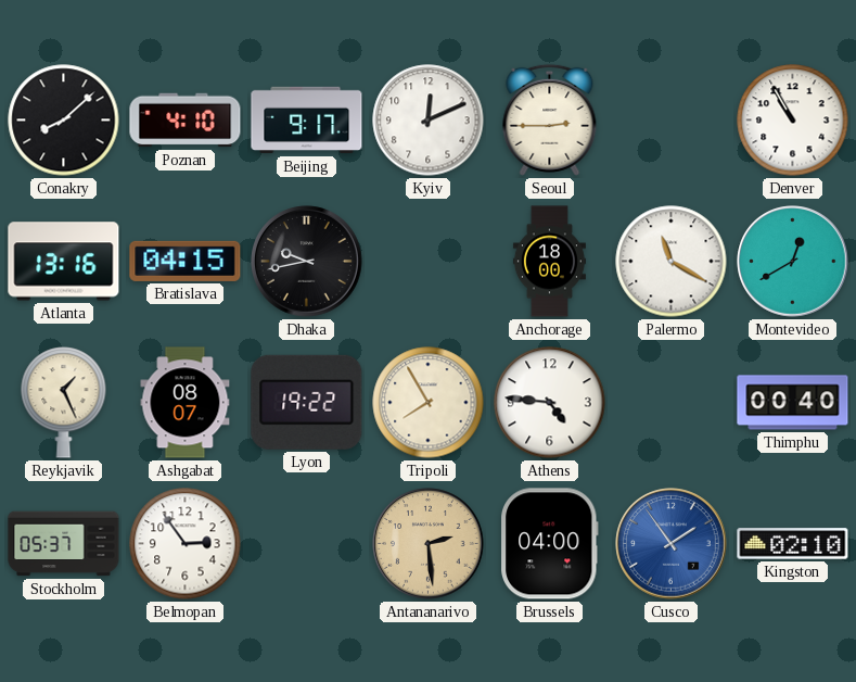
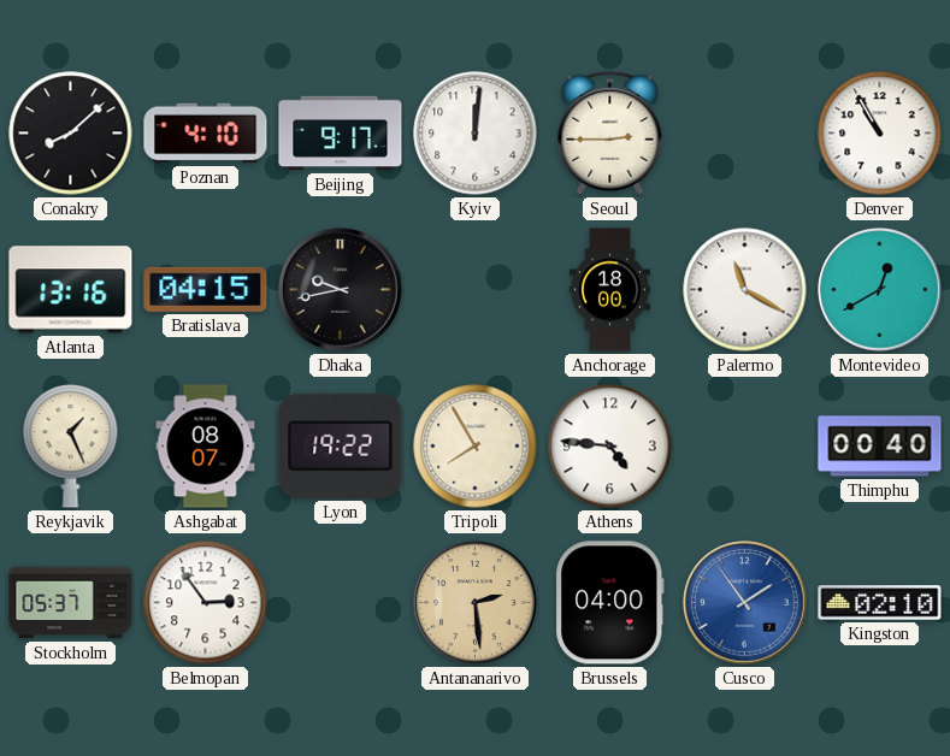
Kyiv: 12:11 -> 12:01 (476, 134)
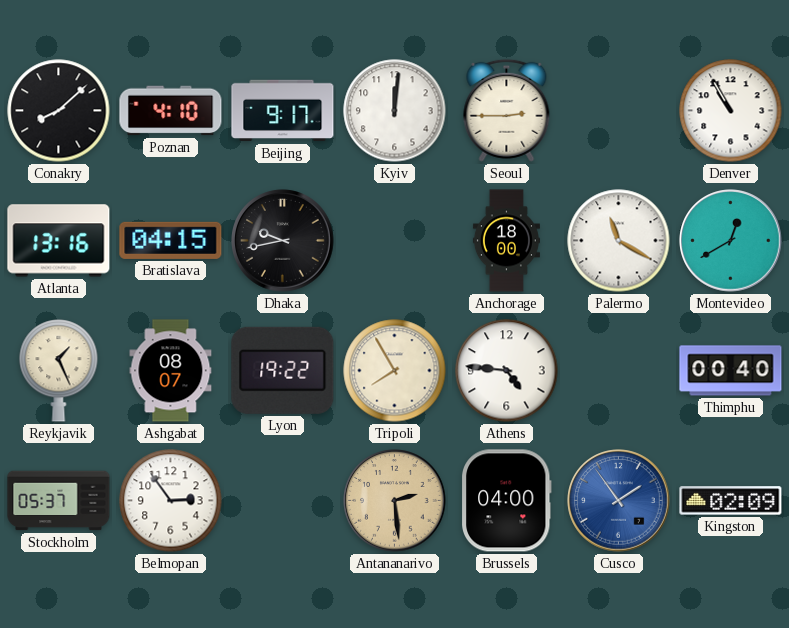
Kingston: 02:10 -> 02:09 (731, 501)
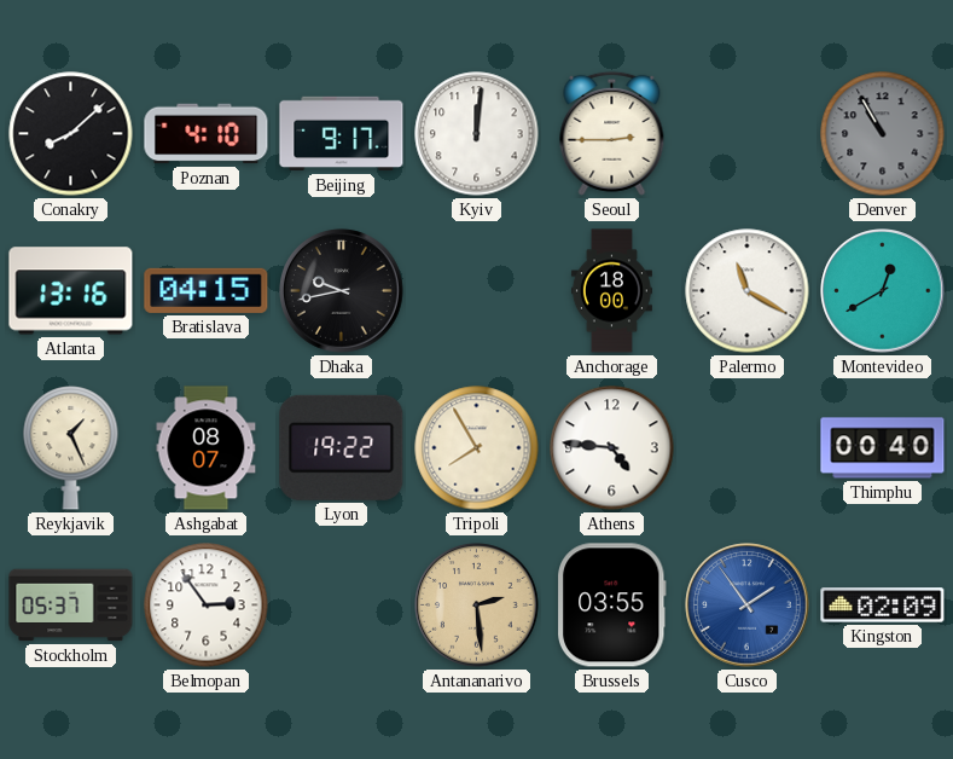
Denver dial: white -> grey (883, 134)
Brussels: 04:00 -> 03:55 (611, 606)
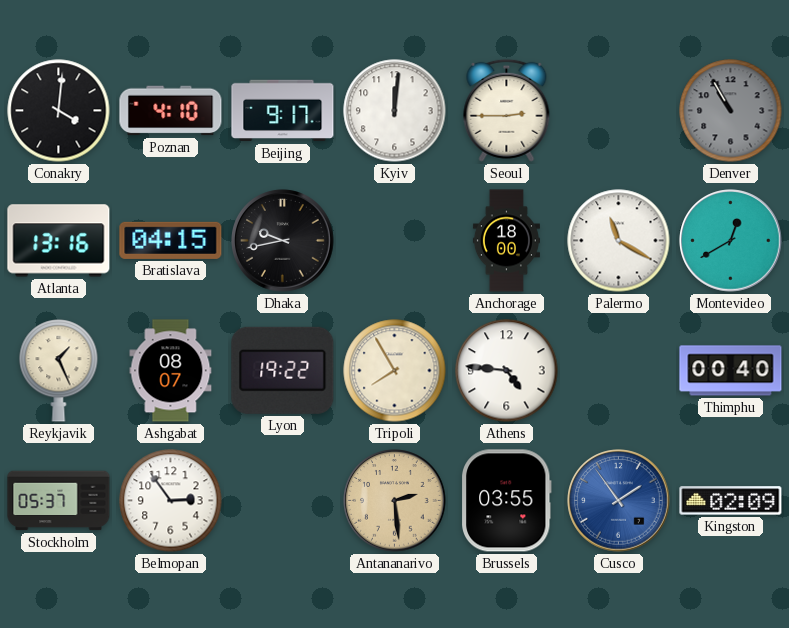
Conakry: 8:08 -> 4:01 (59, 111)
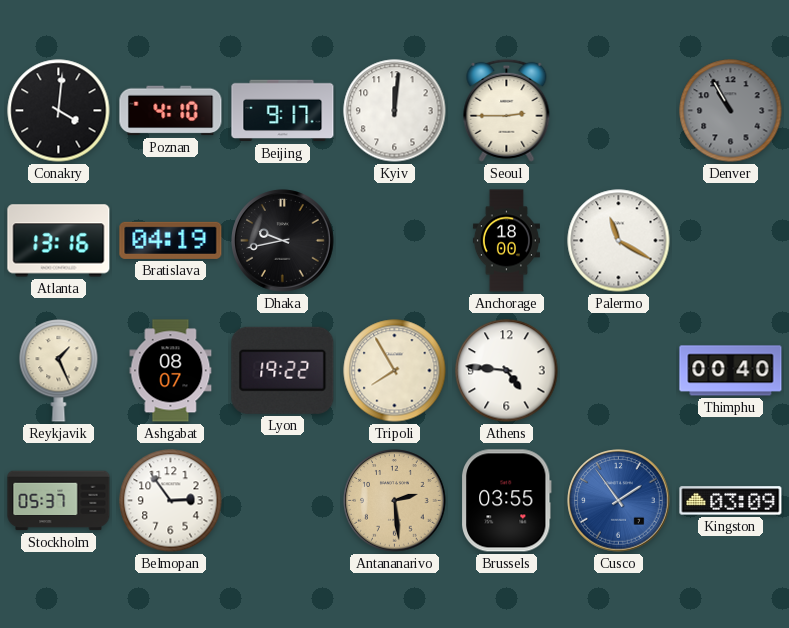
Bratislava: 04:15 -> 04:19 (171, 240)
Montevideo: 12:40 -> none (731, 241)
Kingston: 02:09 -> 03:09 (731, 501)
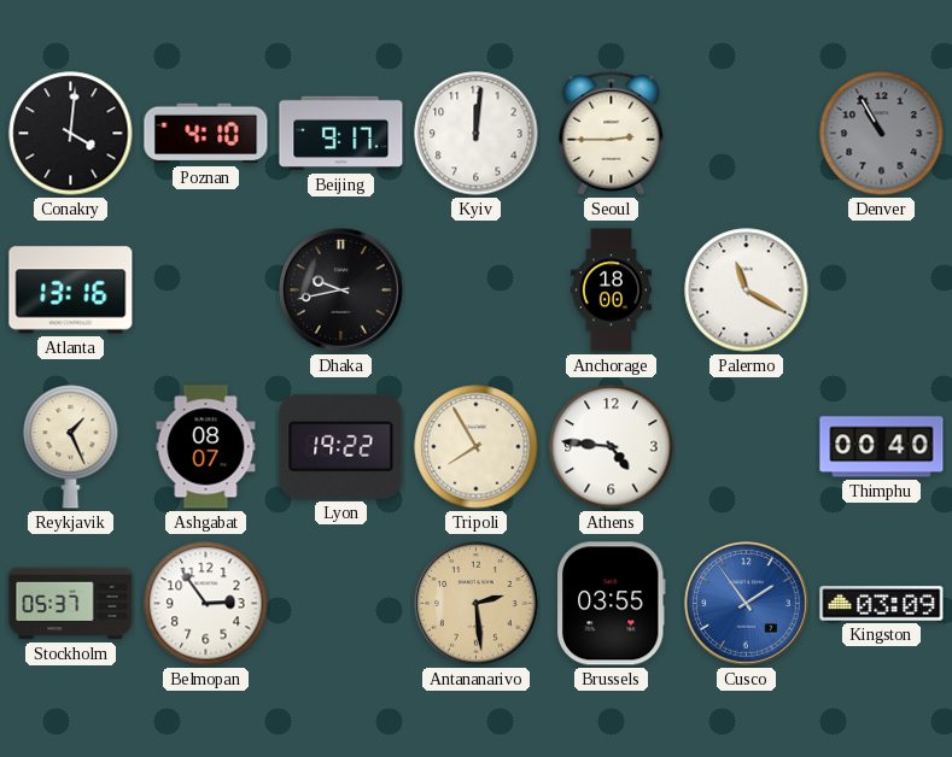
Bratislava: 04:19 -> none (171, 240)
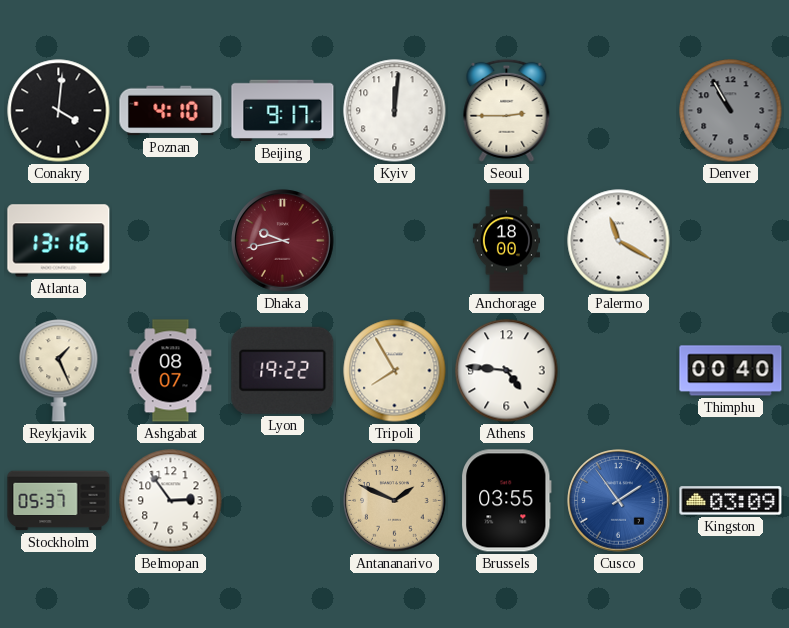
Dhaka dial: black -> burgundy (283, 241)
Antananarivo: 2:29 -> 1:49 (395, 501)
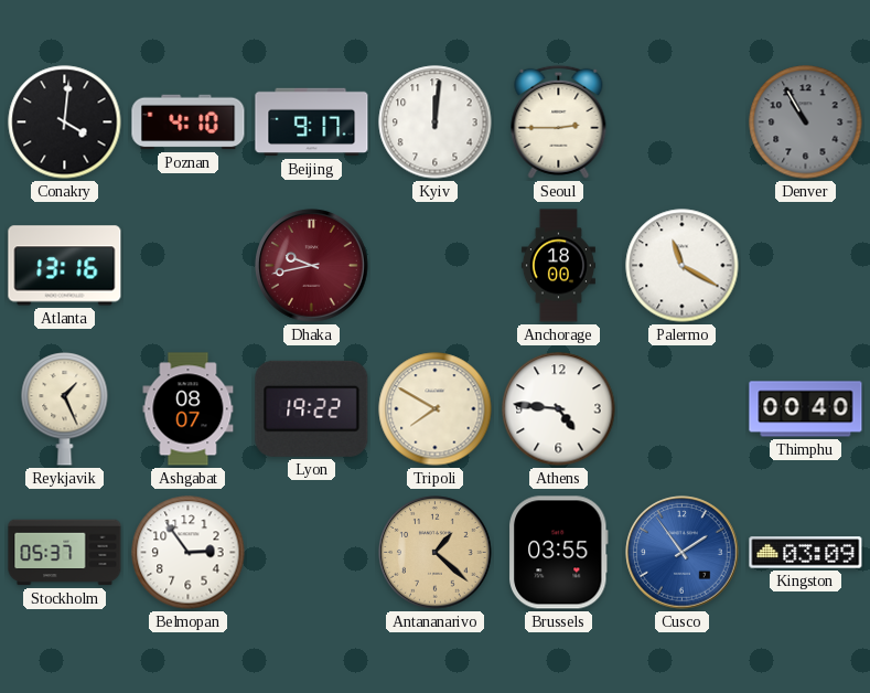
Tripoli: 7:55 -> 7:50 (436, 409)
Antananarivo: 1:49 -> 1:22 (436, 553)
